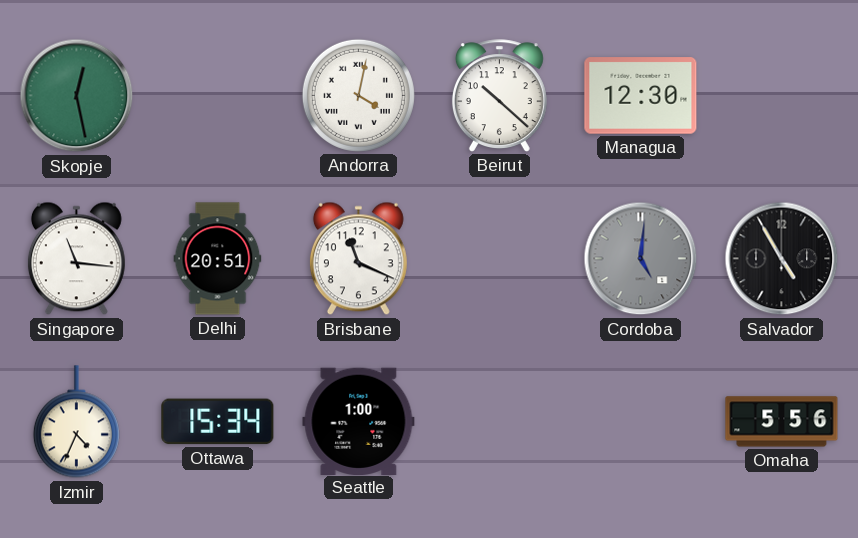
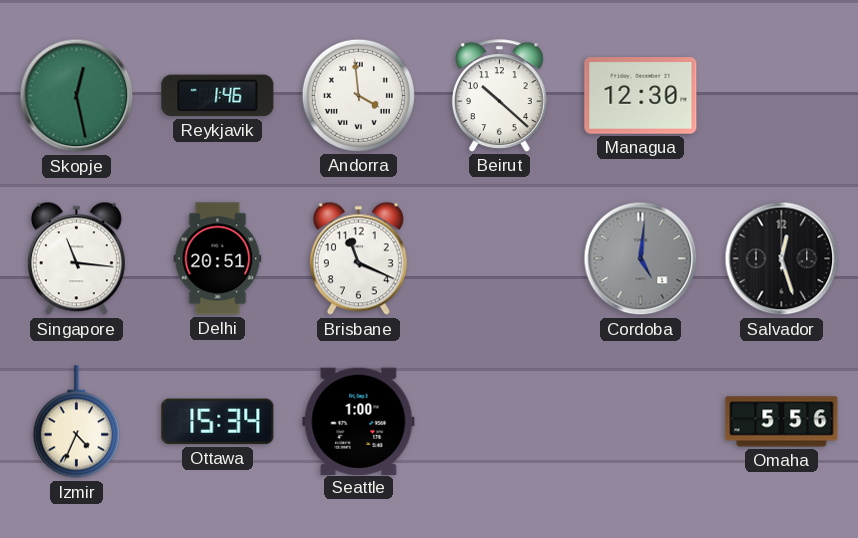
Reykjavik: none -> 1:46 (218, 96)
Andorra: 4:02 -> 3:59 (358, 95)
Salvador: 4:55 -> 12:27 (782, 259)
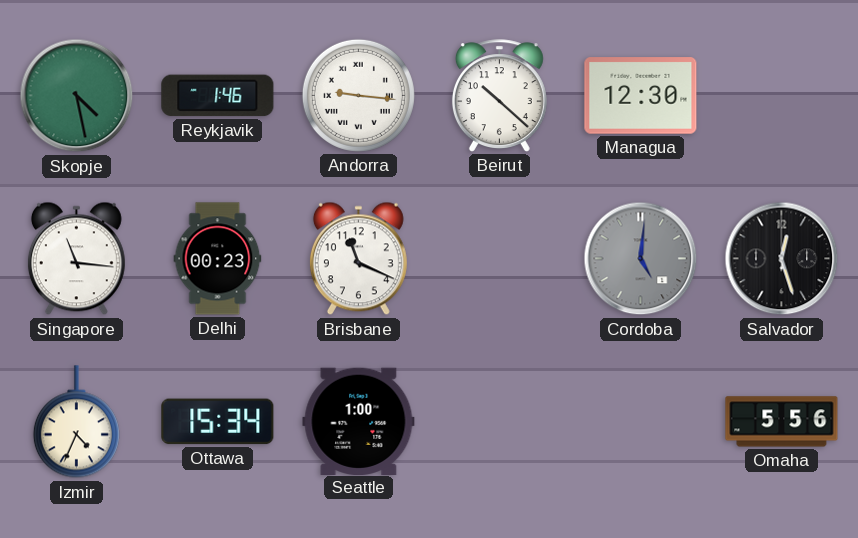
Skopje: 12:28 -> 4:28 (77, 96)
Andorra: 3:59 -> 9:16 (358, 95)
Delhi: 20:51 -> 00:23 (218, 259)
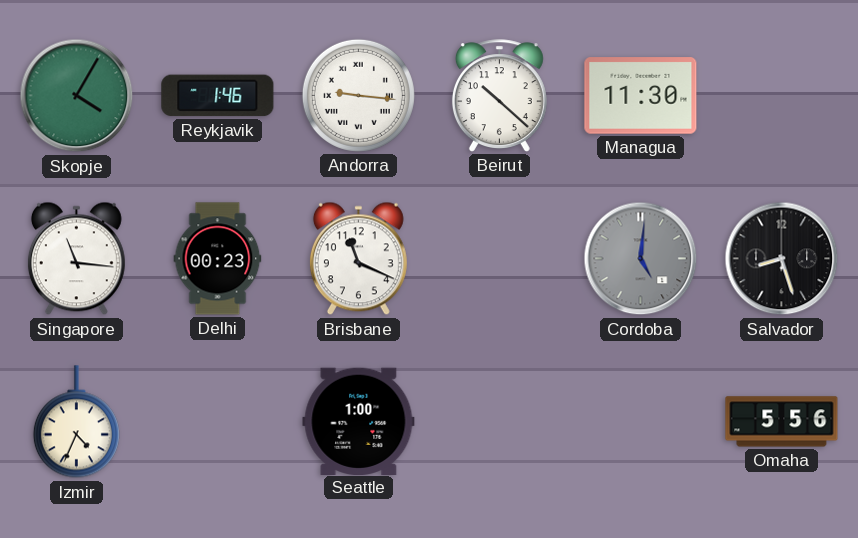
Skopje: 4:28 -> 4:05 (77, 96)
Managua: 12:30 -> 11:30 (641, 96)
Salvador: 12:27 -> 8:27 (782, 259)
Ottawa: 15:34 -> none (218, 422)
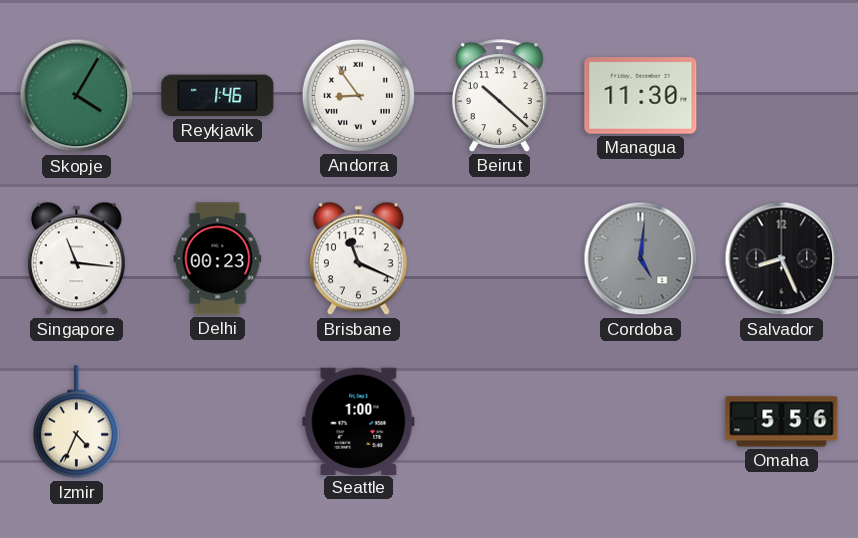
Andorra: 9:16 -> 8:54 (358, 95)
Salvador: 8:27 -> 8:26 (782, 259)
